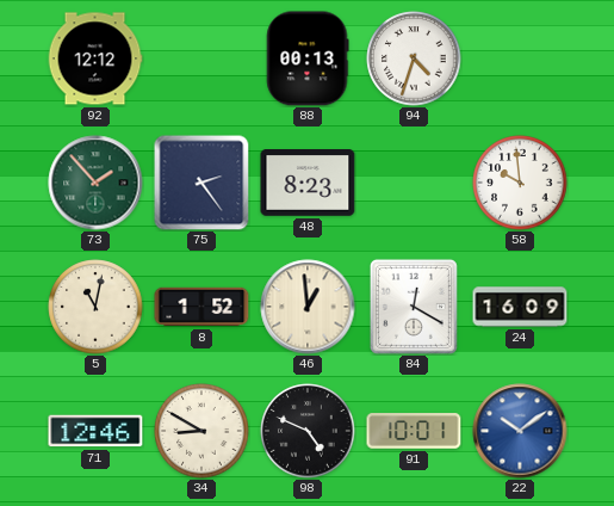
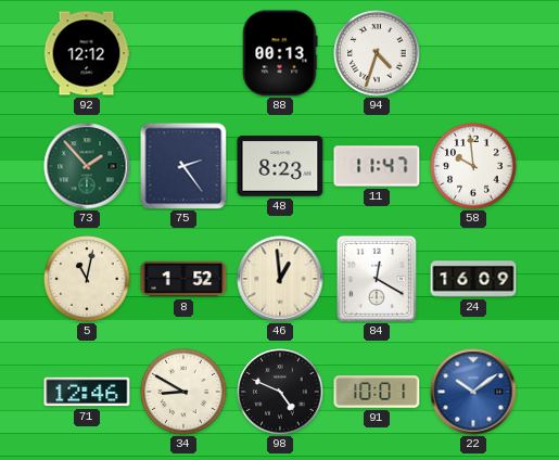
11: none -> 11:47 (377, 166)
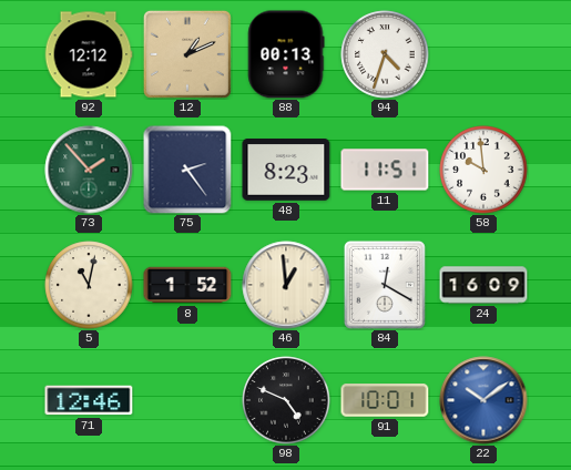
12: none -> 1:11 (187, 54)
11: 11:47 -> 11:51 (385, 170)
34: 8:50 -> none (183, 392)
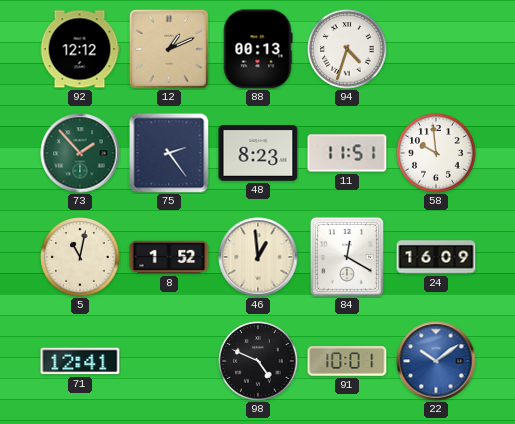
71: 12:46 -> 12:41 (80, 361)
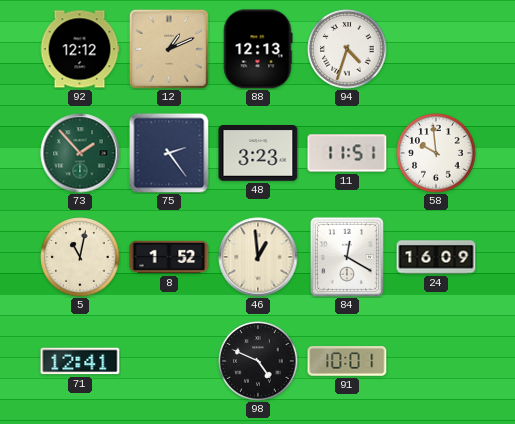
88: 00:13 -> 12:13 (258, 49)
48: 8:23 -> 3:23 (258, 154)
22: 10:09 -> none (436, 361)
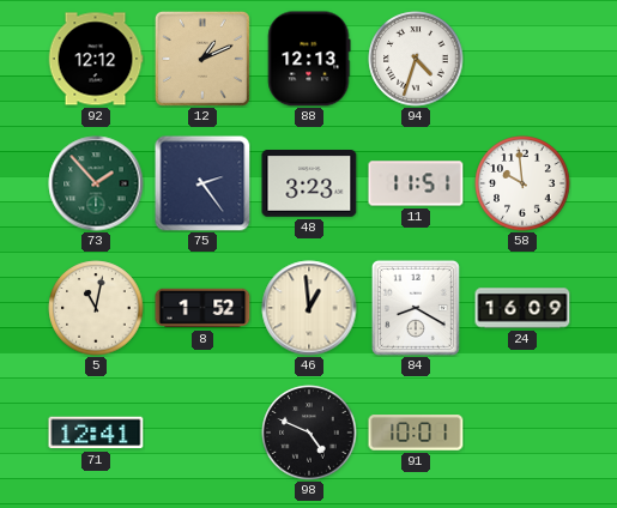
84: 12:20 -> 8:20 (416, 308)
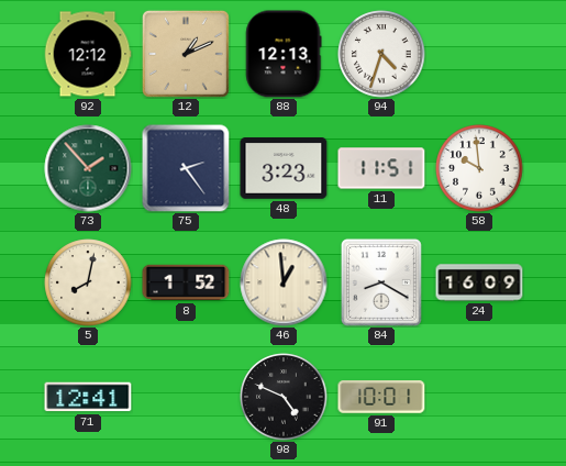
5: 11:02 -> 8:02 (88, 282)
